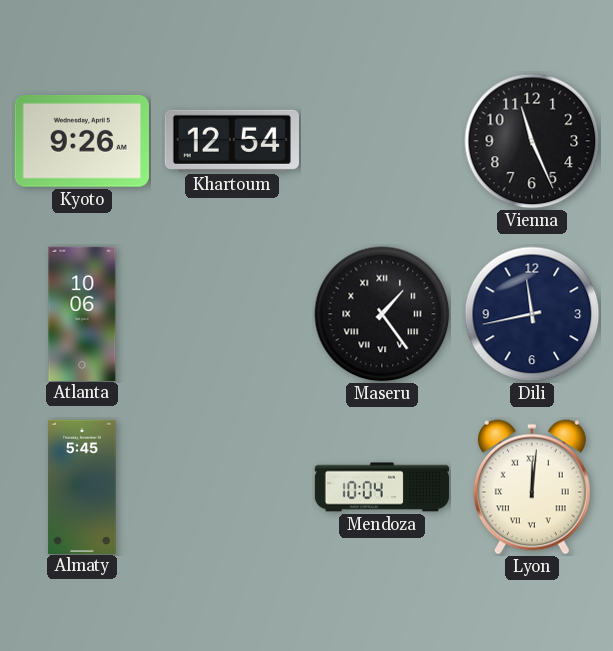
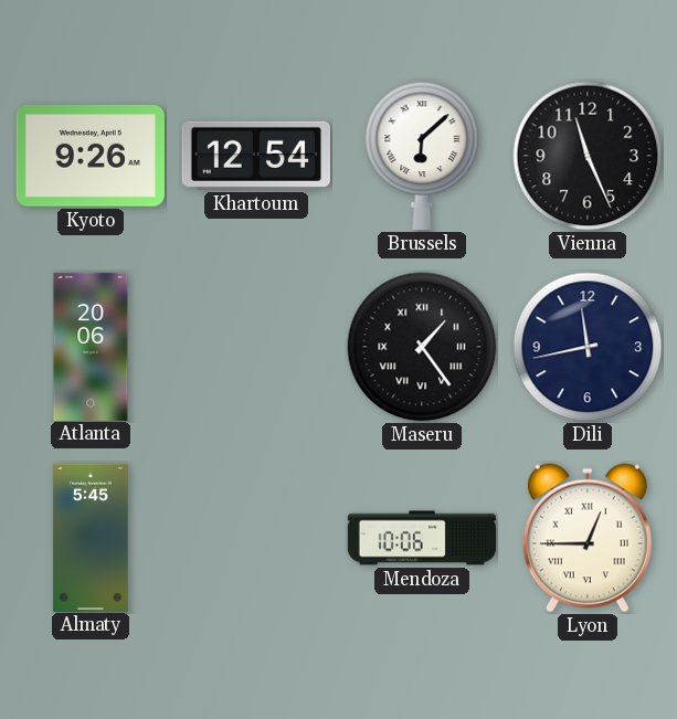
Brussels: none -> 6:08 (422, 156)
Atlanta: 10:06 -> 20:06 (91, 346)
Mendoza: 10:04 -> 10:06 (422, 538)
Lyon: 12:01 -> 12:45 (588, 538)
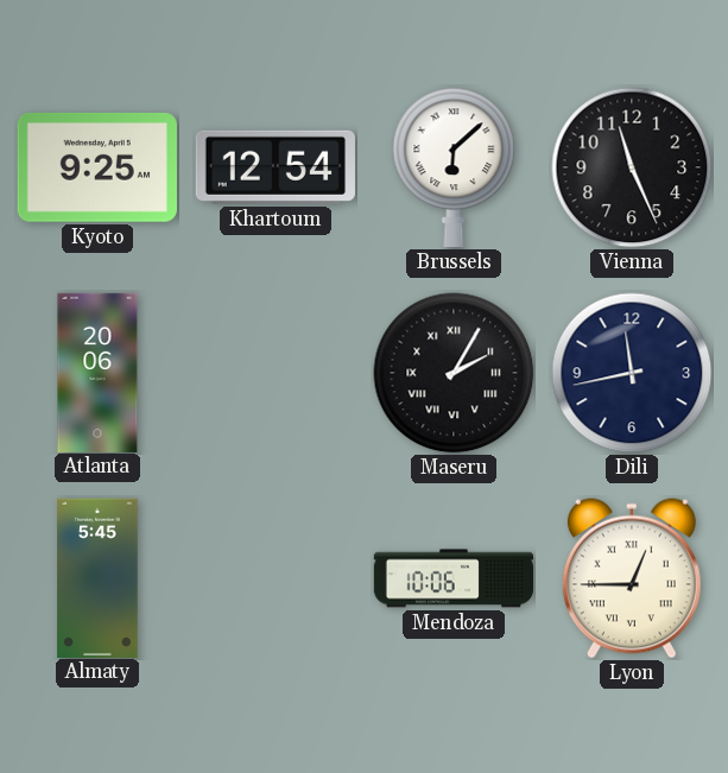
Kyoto: 9:26 -> 9:25 (97, 167)
Maseru: 1:24 -> 2:05 (454, 373)
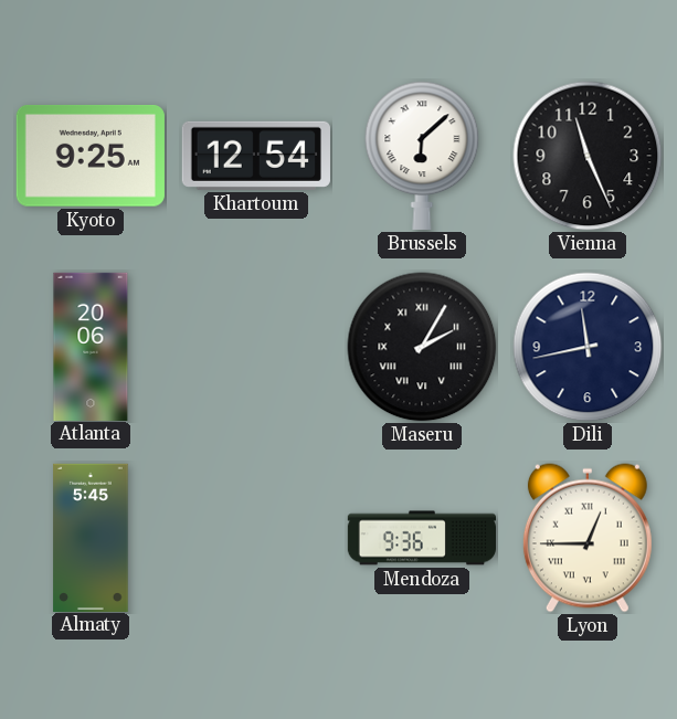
Mendoza: 10:06 -> 9:36 (422, 538)
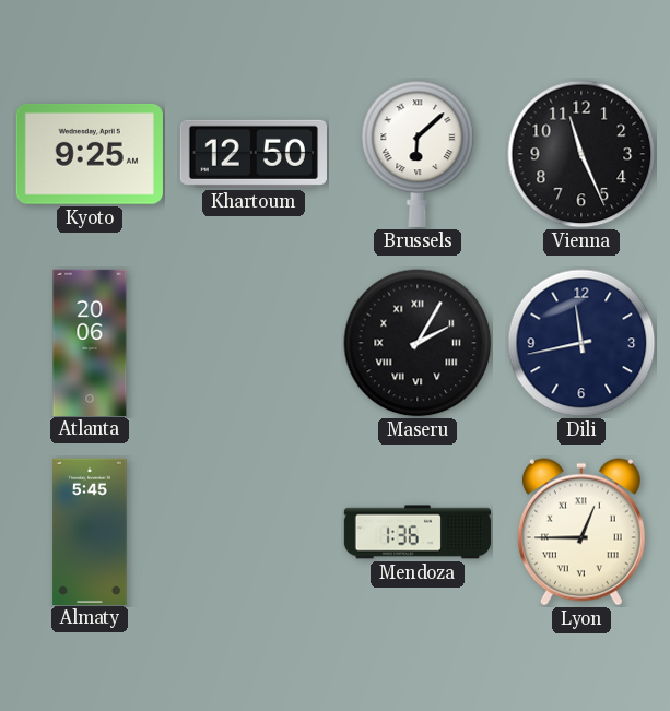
Khartoum: 12:54 -> 12:50 (254, 154)
Mendoza: 9:36 -> 1:36 (418, 532)
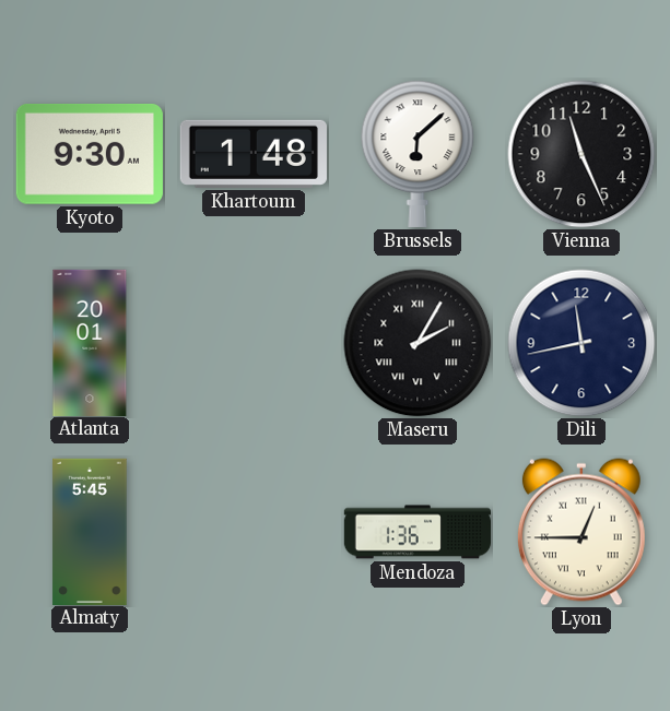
Kyoto: 9:25 -> 9:30 (90, 154)
Khartoum: 12:50 -> 1:48 (254, 154)
Atlanta: 20:06 -> 20:01 (90, 342)
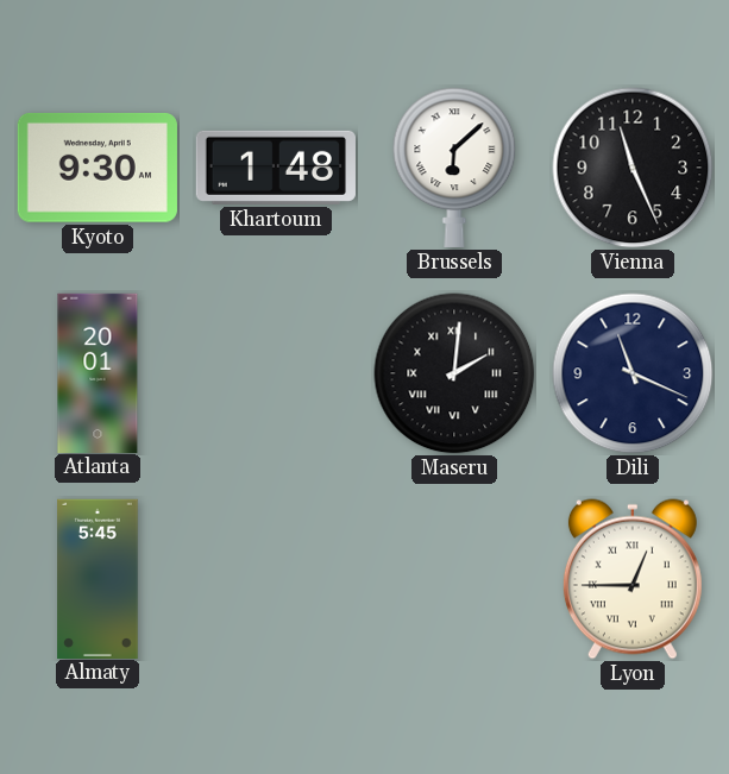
Maseru: 2:05 -> 2:01 (454, 373)
Dili: 11:43 -> 11:19 (633, 373)
Mendoza: 1:36 -> none (418, 532)
